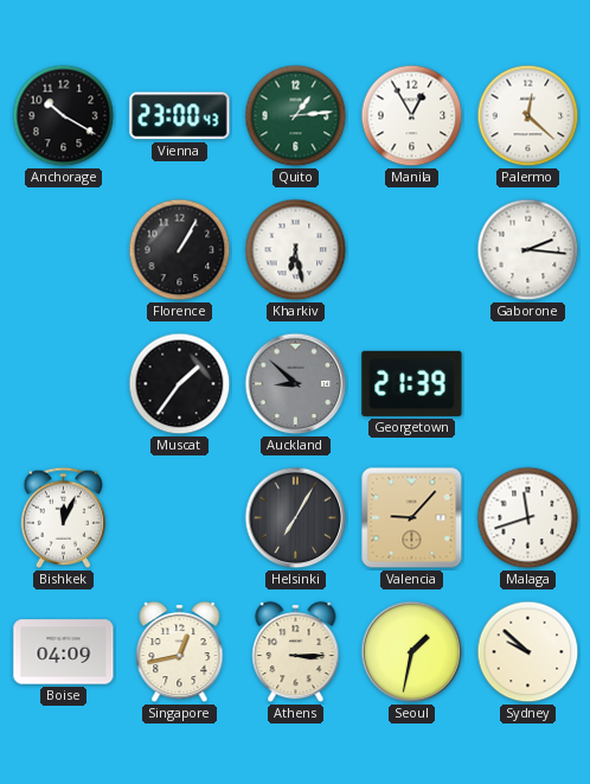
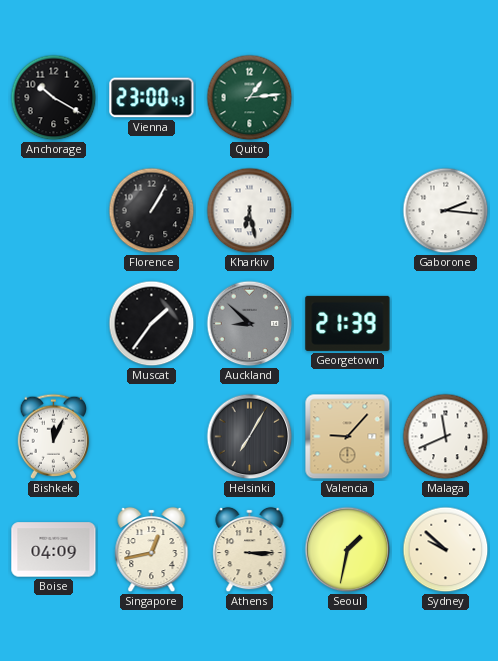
Manila: 12:55 -> none (412, 116)
Palermo: 12:22 -> none (528, 116)
Malaga: 11:42 -> 11:41 (446, 437)
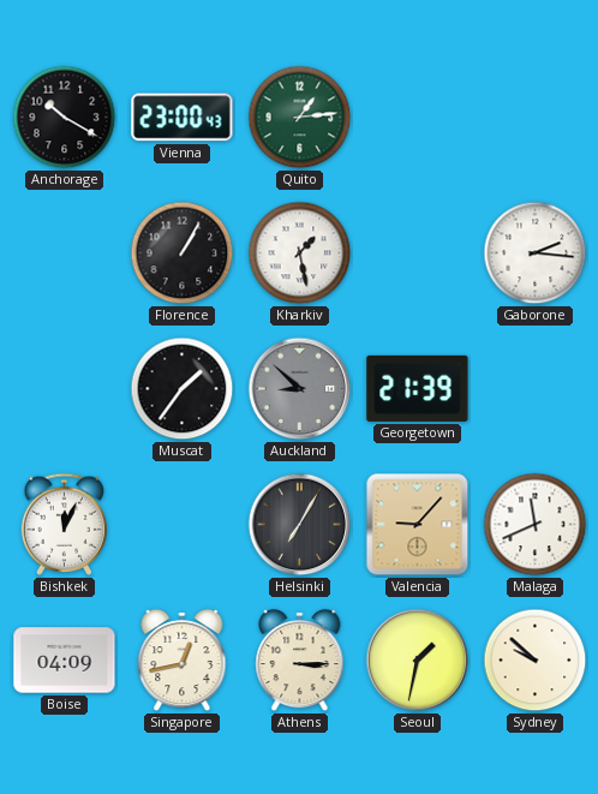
Kharkiv: 6:28 -> 1:28 (300, 253)
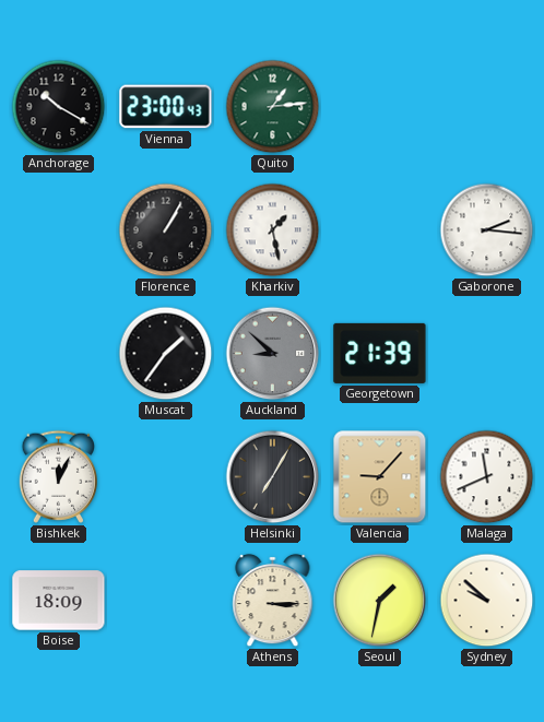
Boise: 04:09 -> 18:09 (59, 601)
Singapore: 12:43 -> none (183, 661)
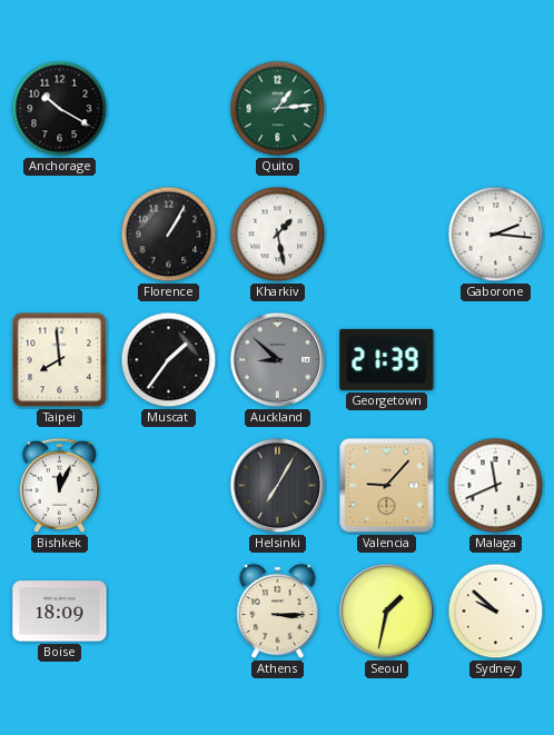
Vienna: 23:00 -> none (166, 107)
Taipei: none -> 7:59 (60, 360)
